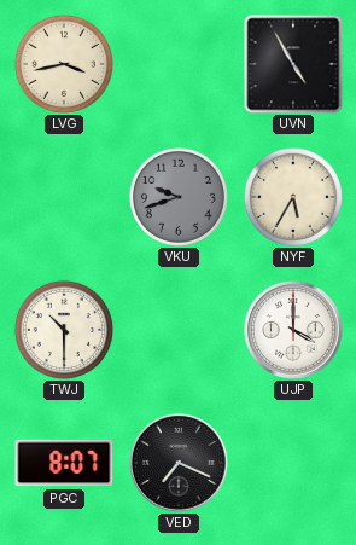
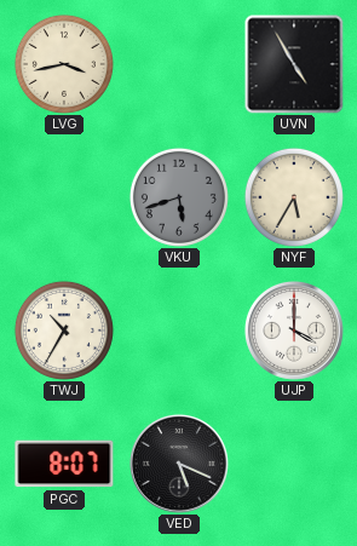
VKU: 9:42 -> 5:42 (179, 197)
TWJ: 10:30 -> 10:35 (64, 331)
VED: 7:19 -> 5:19 (179, 464)
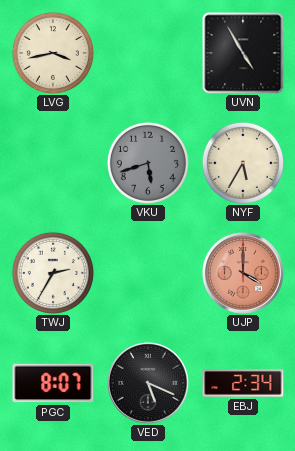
TWJ: 10:35 -> 2:35 (53, 273)
UJP dial: white -> salmon (243, 273)
EBJ: none -> 2:34 (243, 383)
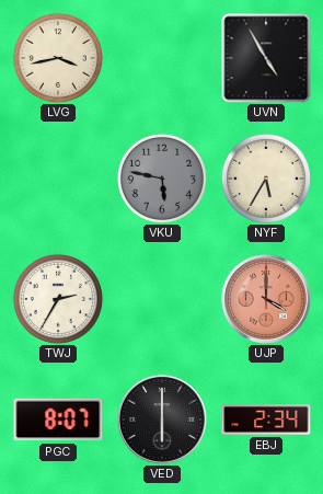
VKU: 5:42 -> 5:47 (162, 179)
VED: 5:19 -> 6:00 (162, 420)
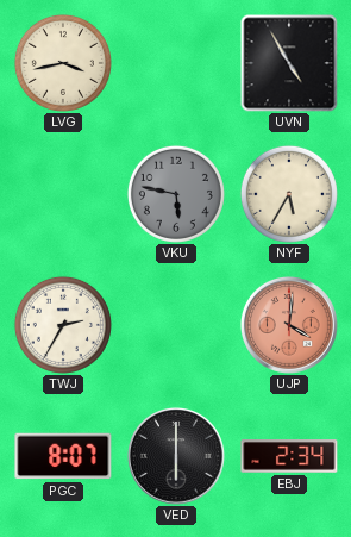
UJP: 4:00 -> 4:01 (289, 325)
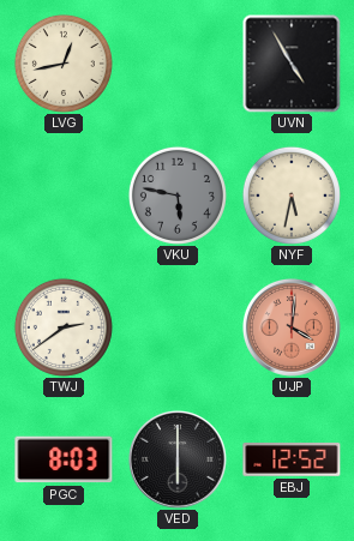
LVG: 3:43 -> 12:43 (64, 64)
NYF: 5:35 -> 5:32 (292, 196)
TWJ: 2:35 -> 2:39 (64, 327)
PGC: 8:07 -> 8:03 (64, 459)
EBJ: 2:34 -> 12:52 (292, 459)
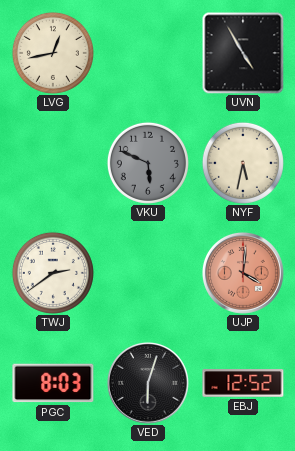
VKU: 5:47 -> 5:49 (148, 163)
VED: 6:00 -> 6:03 (148, 383)
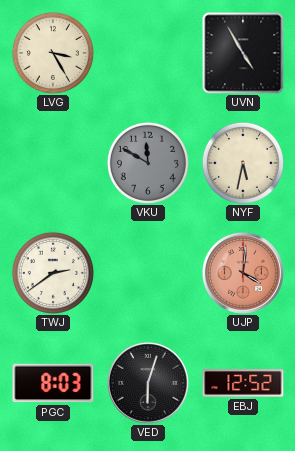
LVG: 12:43 -> 3:25 (53, 53)
VKU: 5:49 -> 11:50 (148, 163)
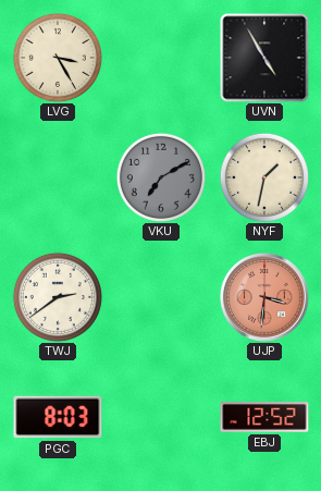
VKU: 11:50 -> 7:10 (161, 177)
NYF: 5:32 -> 1:32 (264, 177)
UJP: 4:01 -> 3:31 (264, 297)
VED: 6:03 -> none (148, 383)
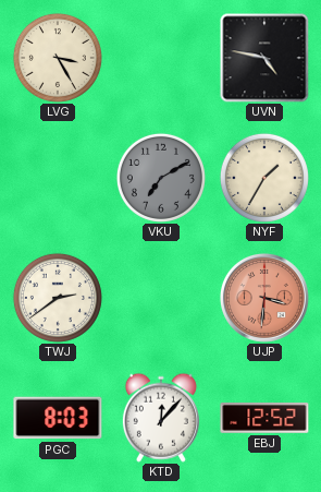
UVN: 4:55 -> 4:47 (264, 58)
NYF: 1:32 -> 1:35 (264, 178)
KTD: none -> 12:07 (161, 418)
